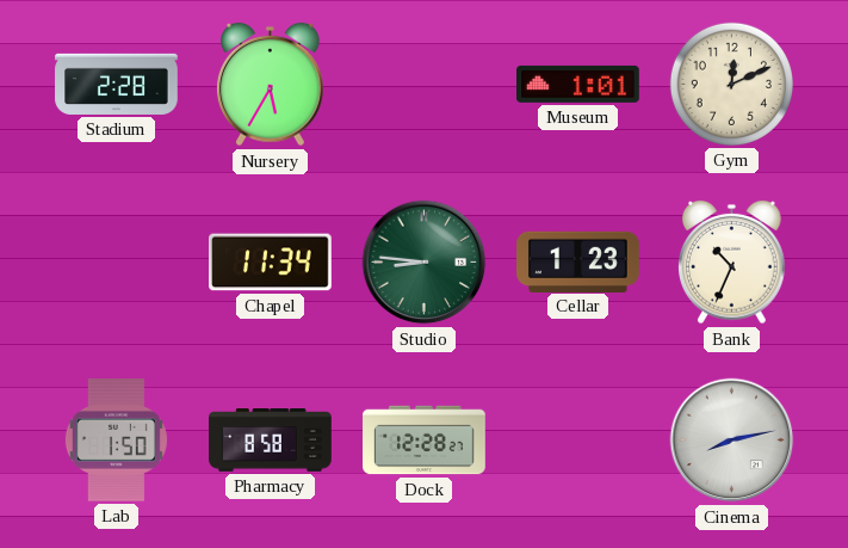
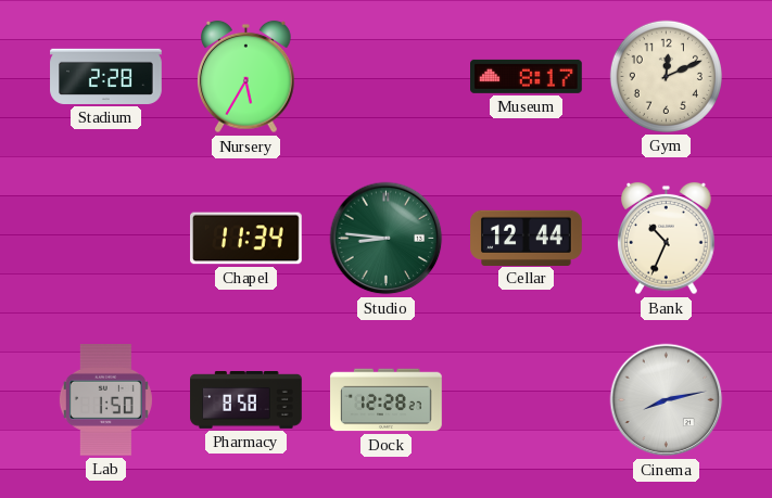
Museum: 1:01 -> 8:17 (527, 76)
Cellar: 1:23 -> 12:44 (527, 238)
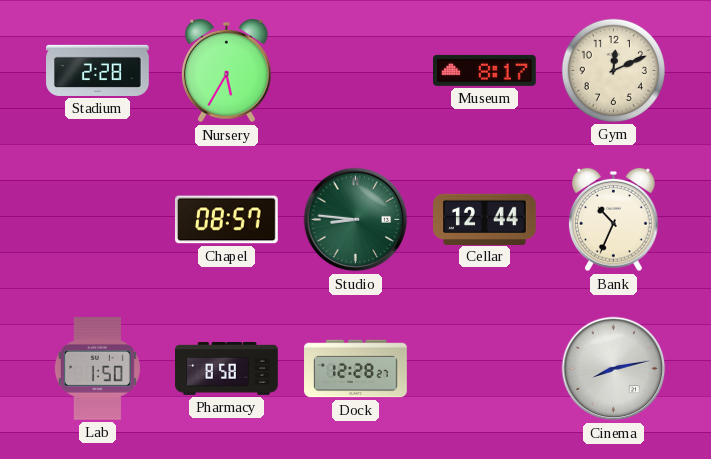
Chapel: 11:34 -> 08:57 (227, 220)
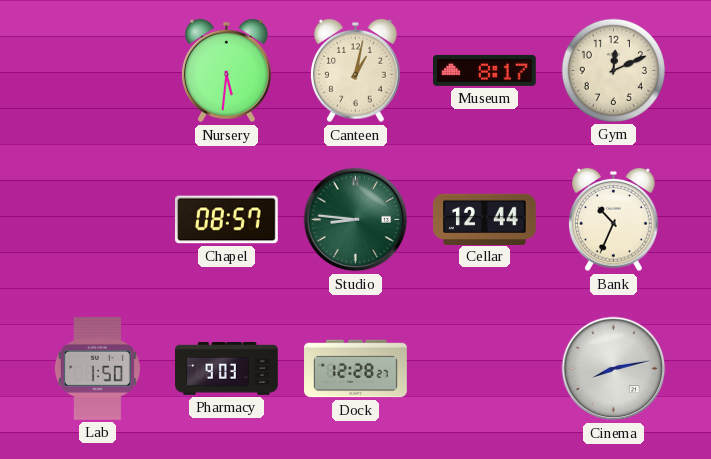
Stadium: 2:28 -> none (98, 70)
Nursery: 5:35 -> 5:31 (227, 71)
Canteen: none -> 1:02 (356, 71)
Pharmacy: 8:58 -> 9:03 (227, 369)
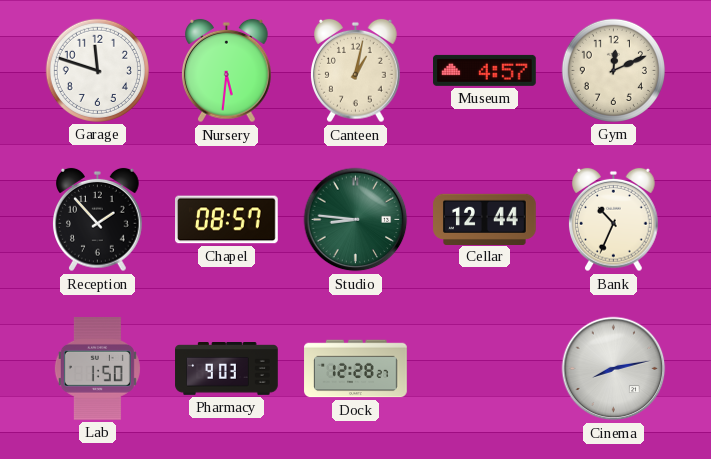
Garage: none -> 11:48 (97, 70)
Museum: 8:17 -> 4:57 (485, 70)
Reception: none -> 1:53 (98, 220)
